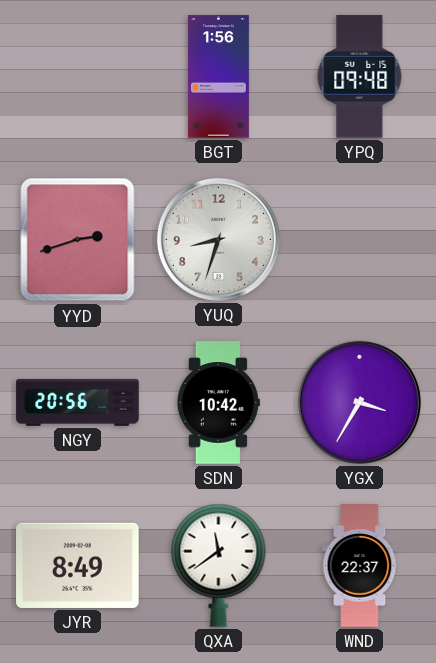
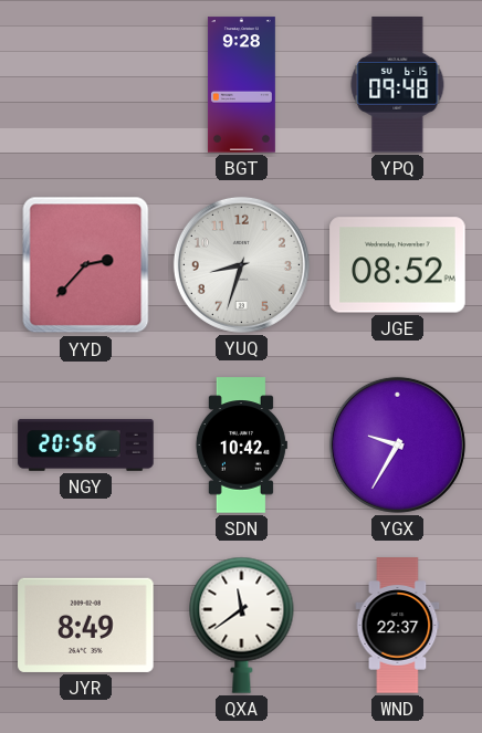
BGT: 1:56 -> 9:28 (241, 85)
YYD: 2:42 -> 2:37 (86, 265)
JGE: none -> 08:52 (398, 265)
YGX: 3:35 -> 9:35 (397, 444)
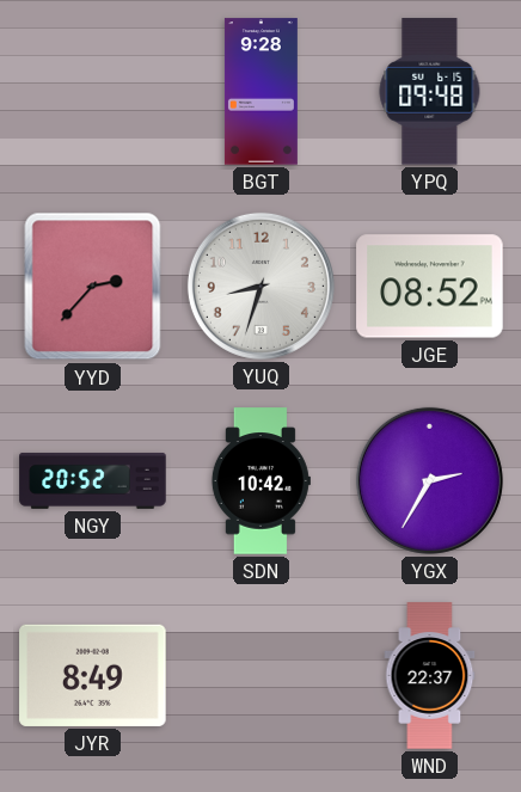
NGY: 20:56 -> 20:52 (93, 480)
YGX: 9:35 -> 2:35 (429, 480)
QXA: 11:39 -> none (242, 625)
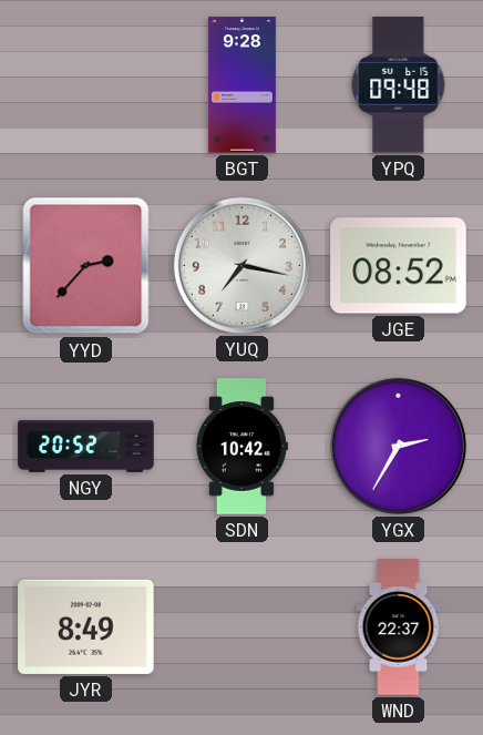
YUQ: 8:33 -> 7:17 (242, 265)
